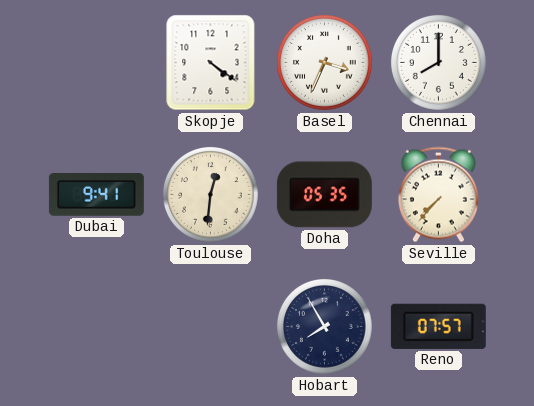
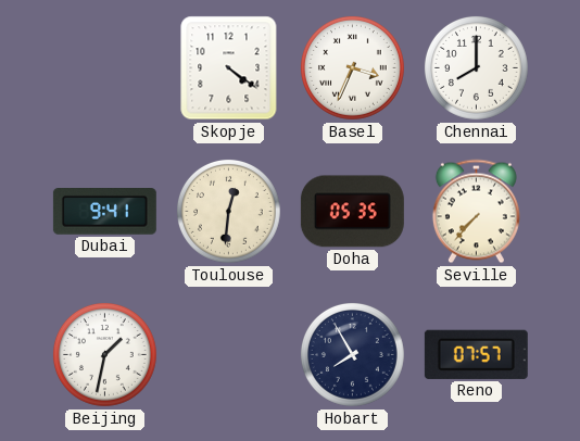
Beijing: none -> 1:32 (105, 355)
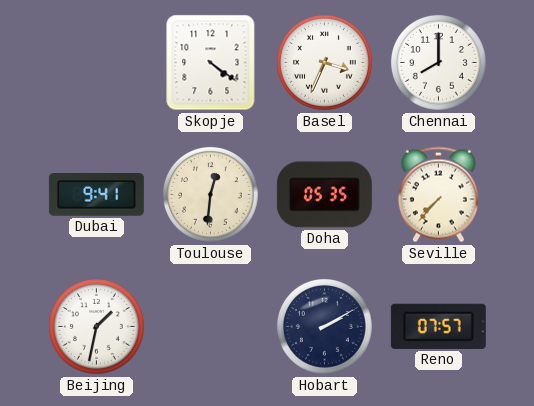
Hobart: 7:55 -> 2:10 (325, 327)
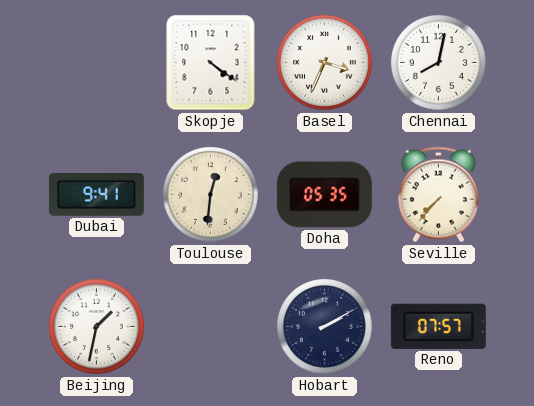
Chennai: 8:00 -> 8:02 (439, 63)
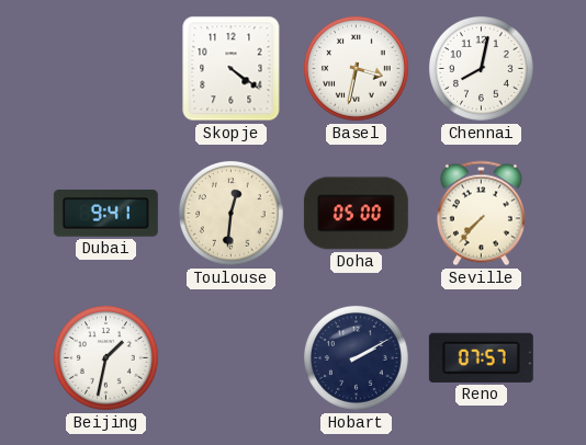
Basel: 3:34 -> 3:32 (357, 69)
Doha: 05:35 -> 05:00 (356, 214)
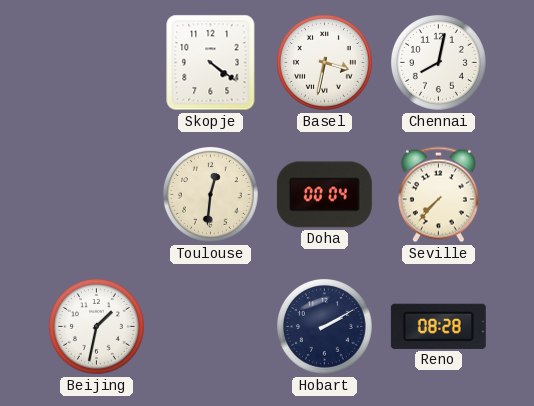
Dubai: 9:41 -> none (105, 214)
Doha: 05:00 -> 00:04 (324, 195)
Reno: 07:57 -> 08:28 (438, 326)
